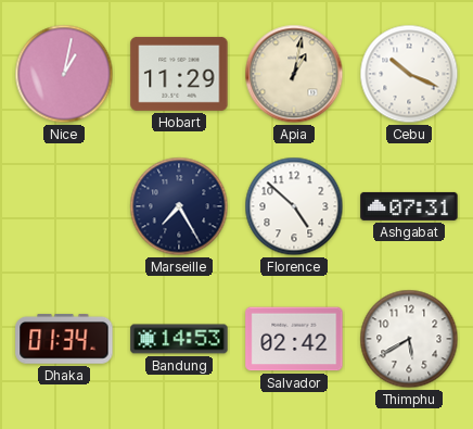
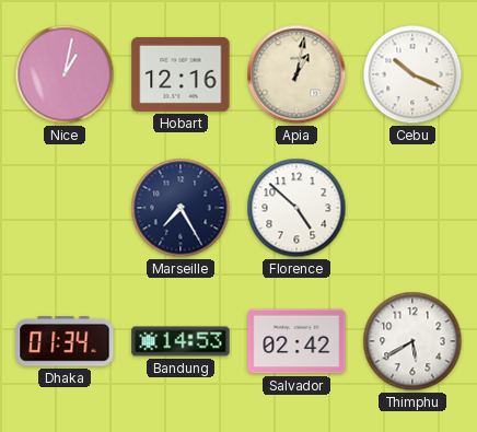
Hobart: 11:29 -> 12:16 (181, 74)
Ashgabat: 07:31 -> none (409, 206)
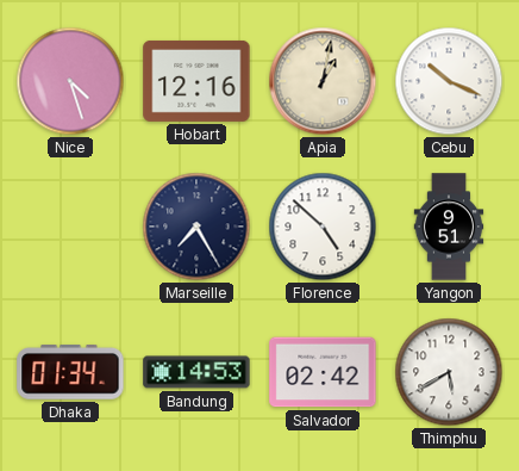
Nice: 1:02 -> 4:27 (70, 81)
Yangon: none -> 9:51 (449, 227)
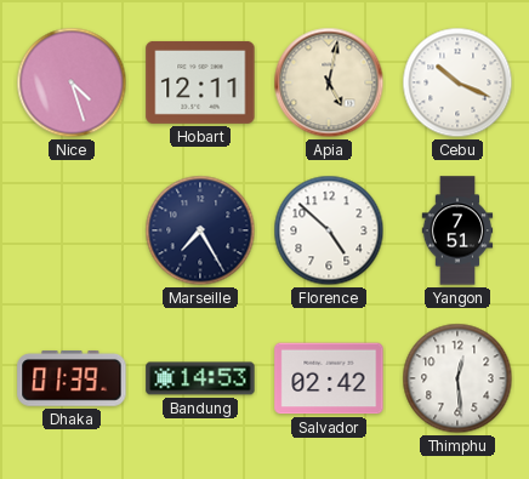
Hobart: 12:16 -> 12:11 (200, 82)
Apia: 1:02 -> 5:02 (329, 82)
Yangon: 9:51 -> 7:51 (457, 230)
Dhaka: 01:34 -> 01:39 (72, 380)
Thimphu: 5:40 -> 12:29 (457, 378)
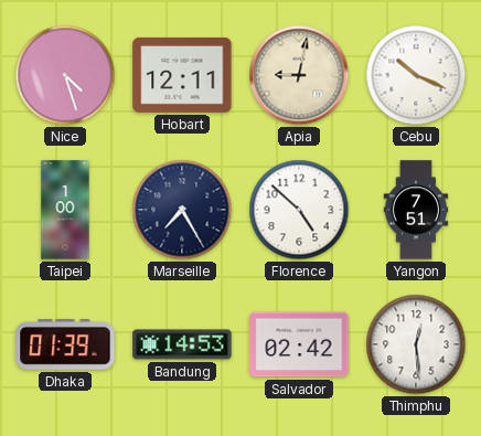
Apia: 5:02 -> 9:02 (299, 75)
Taipei: none -> 1:00 (65, 210)
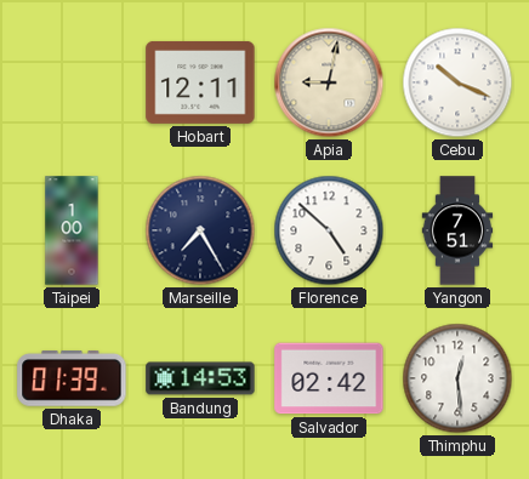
Nice: 4:27 -> none (65, 75)
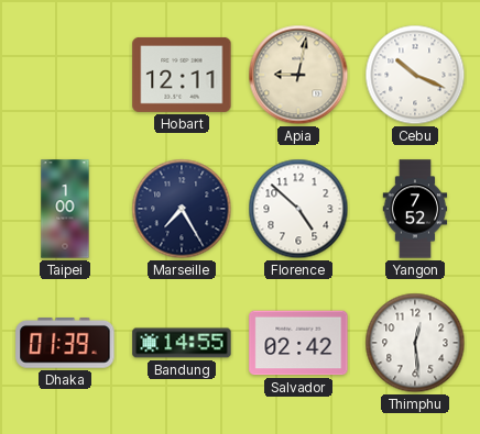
Yangon: 7:51 -> 7:52 (415, 209)
Bandung: 14:53 -> 14:55 (182, 343)
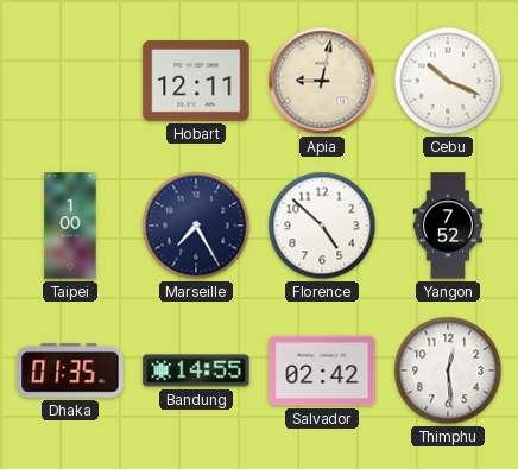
Dhaka: 01:39 -> 01:35 (70, 372)
